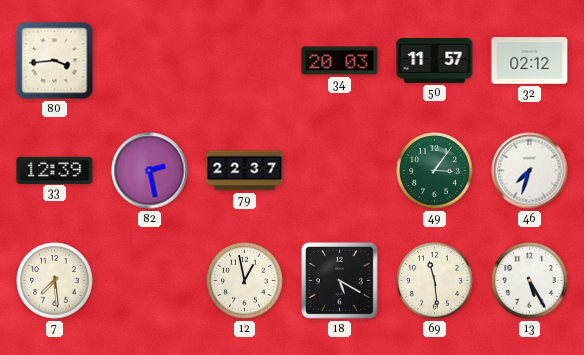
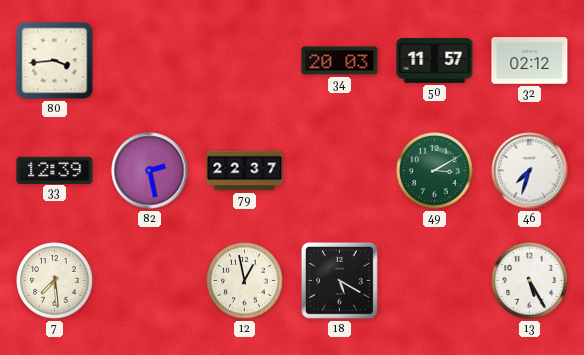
49: 3:06 -> 3:10 (435, 171)
69: 11:29 -> none (435, 281)
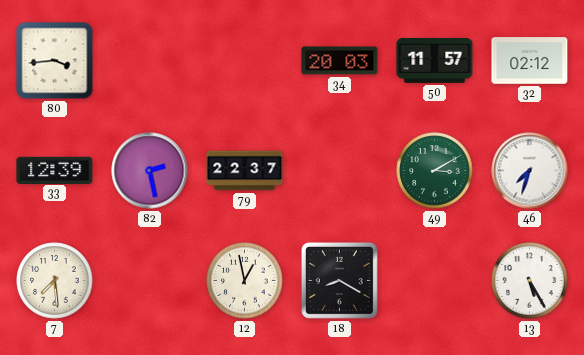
18: 5:20 -> 8:20 (339, 280)
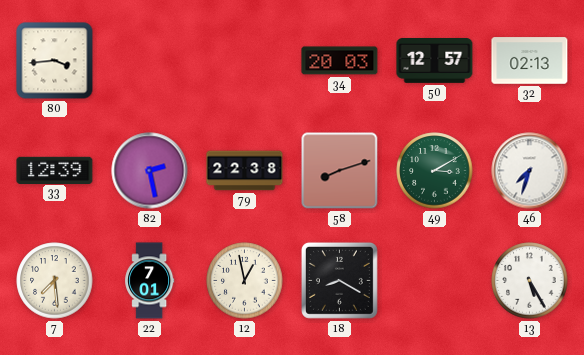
50: 11:57 -> 12:57 (435, 61)
32: 02:12 -> 02:13 (530, 61)
79: 22:37 -> 22:38 (245, 171)
58: none -> 8:12 (340, 171)
22: none -> 7:01 (150, 281)
